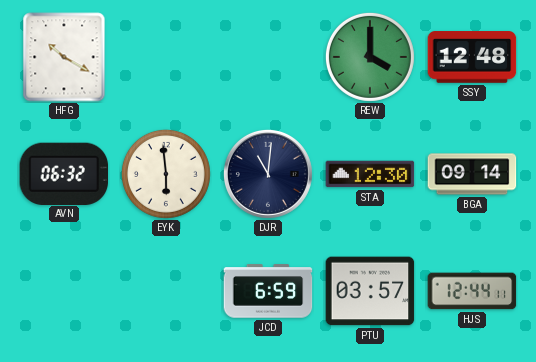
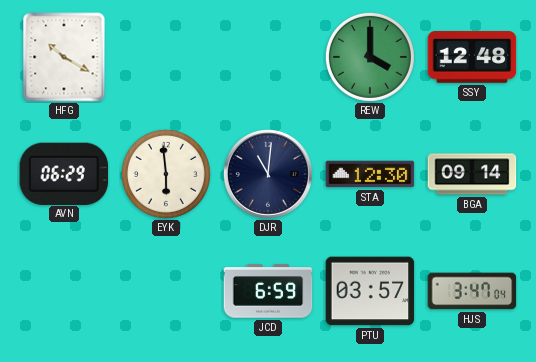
AVN: 06:32 -> 06:29 (64, 173)
HJS: 12:44 -> 3:47 (472, 291)
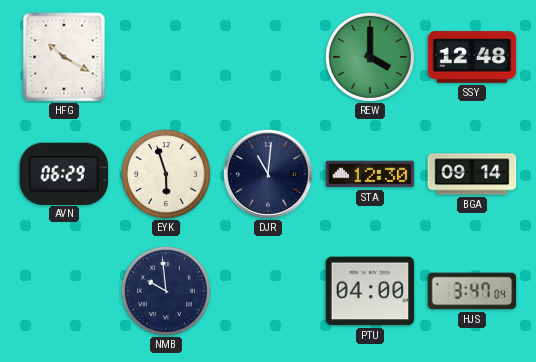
EYK: 5:59 -> 5:57 (166, 174)
NMB: none -> 9:59 (166, 291)
JCD: 6:59 -> none (268, 291)
PTU: 03:57 -> 04:00 (370, 291)
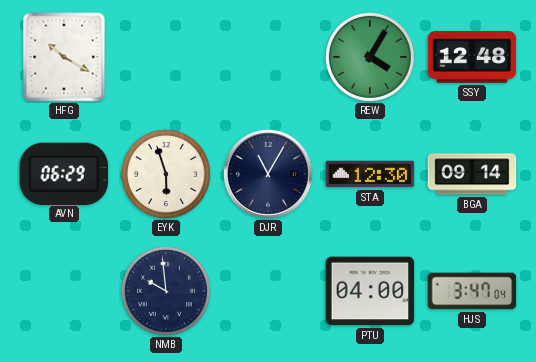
REW: 4:00 -> 4:05 (370, 57)
DJR: 11:01 -> 11:05 (268, 174)
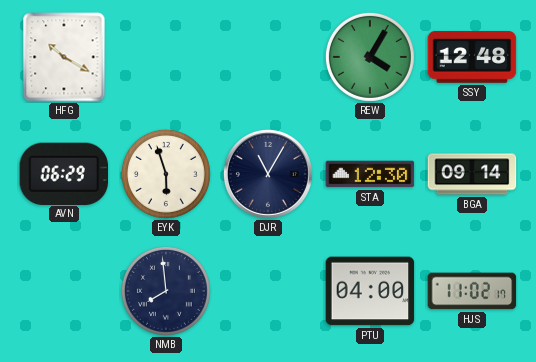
NMB: 9:59 -> 7:59 (166, 291)
HJS: 3:47 -> 11:02 (472, 291)
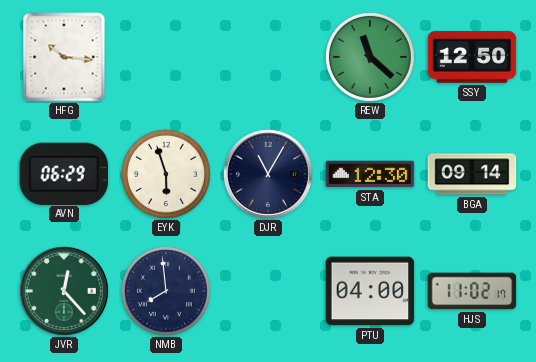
HFG: 10:20 -> 10:16 (64, 57)
REW: 4:05 -> 11:22 (370, 57)
SSY: 12:48 -> 12:50 (472, 57)
JVR: none -> 12:23 (64, 291)
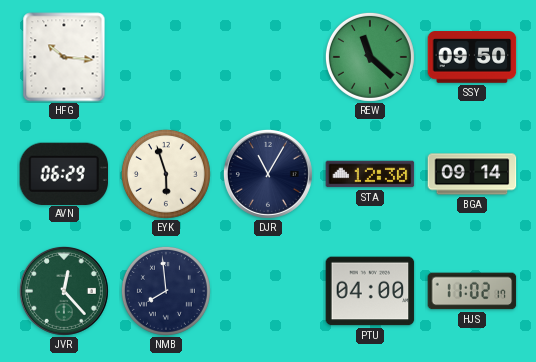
SSY: 12:50 -> 09:50 (472, 57)
